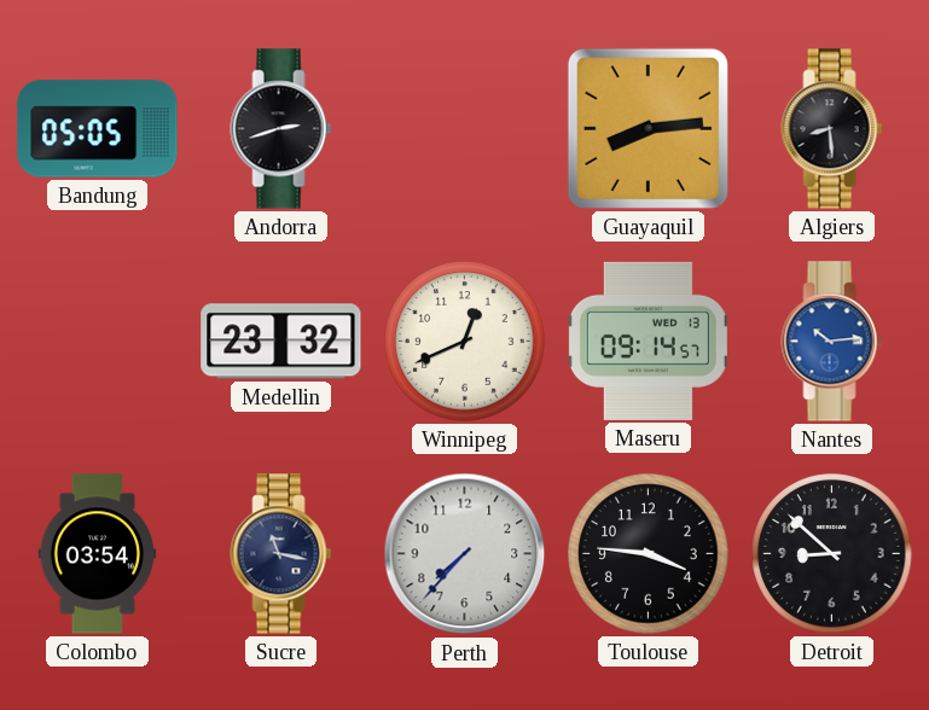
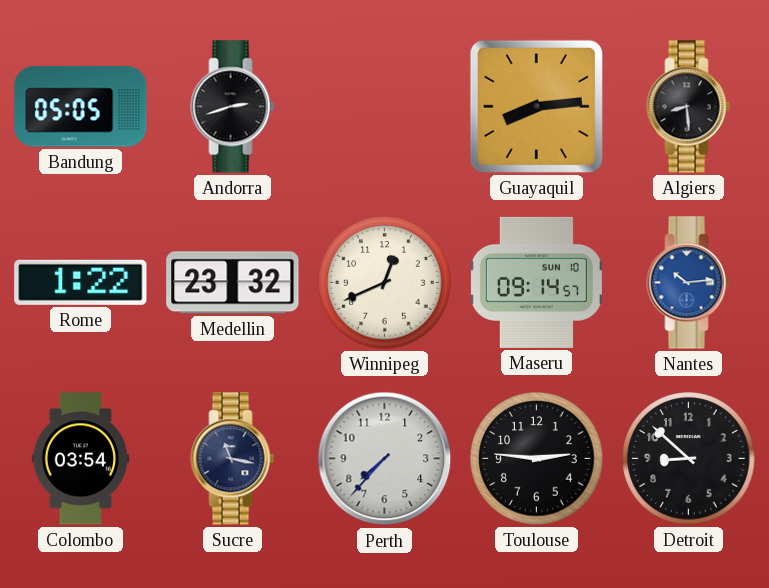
Rome: none -> 1:22 (81, 282)
Maseru date: WED 13 -> SUN 10 (536, 282)
Toulouse: 3:46 -> 2:46 (537, 459)
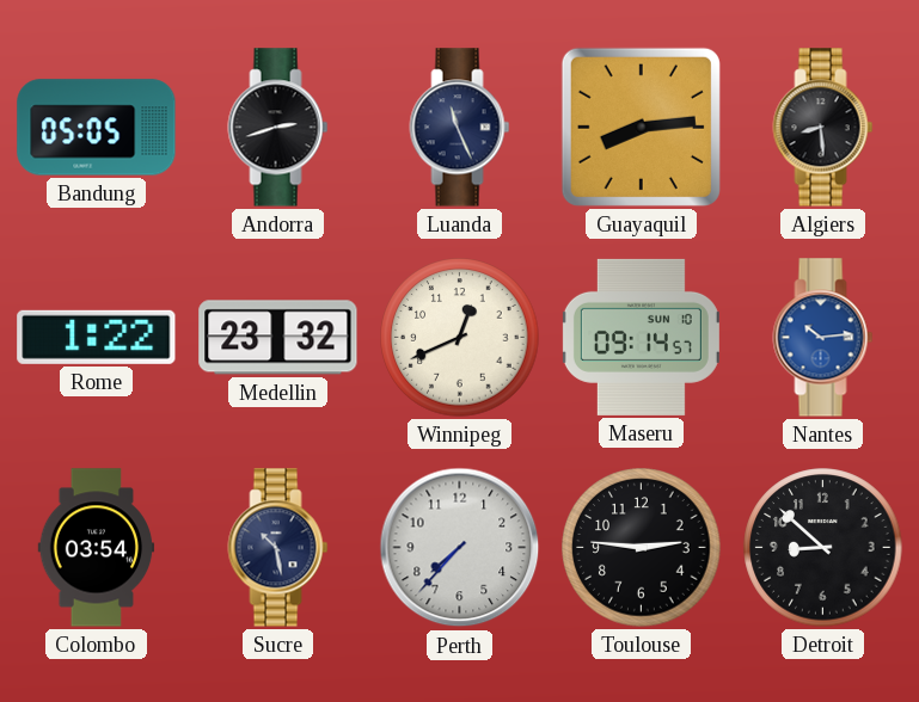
Luanda: none -> 11:26 (460, 128)
Sucre: 11:17 -> 10:28 (278, 548)
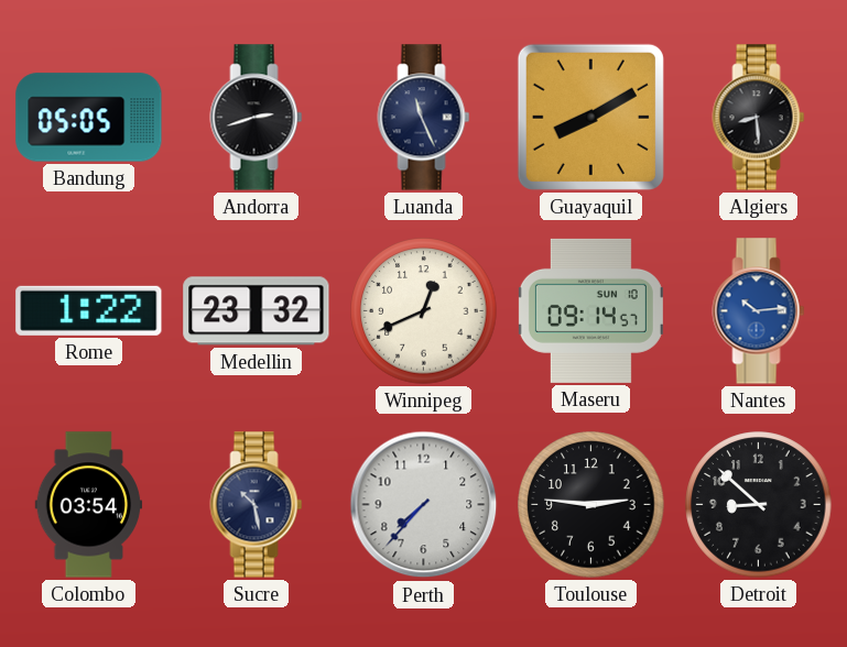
Guayaquil: 8:14 -> 8:10 (590, 117)
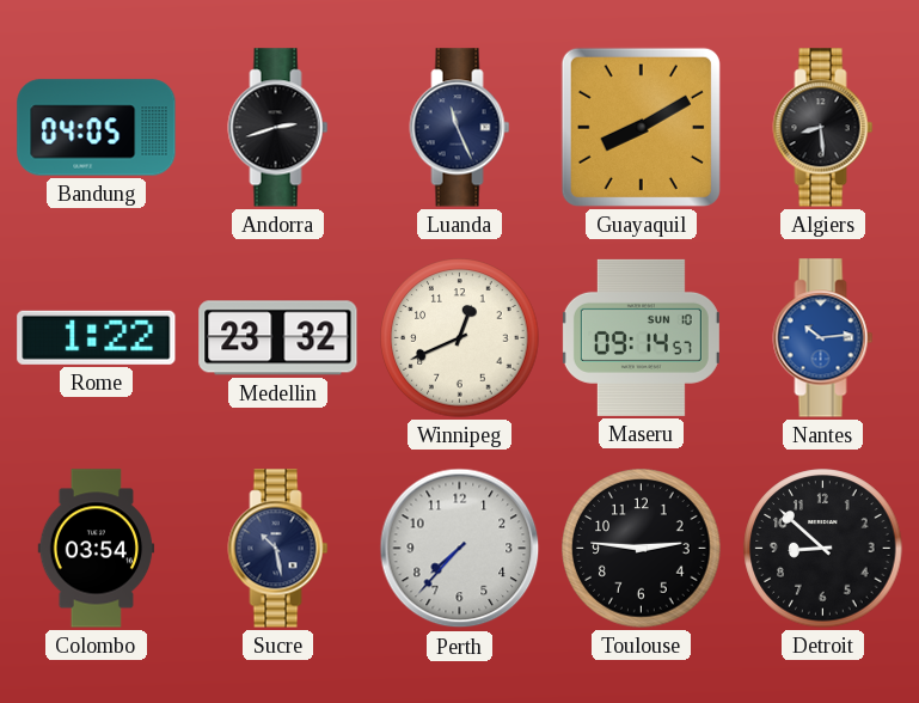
Bandung: 05:05 -> 04:05 (97, 128)
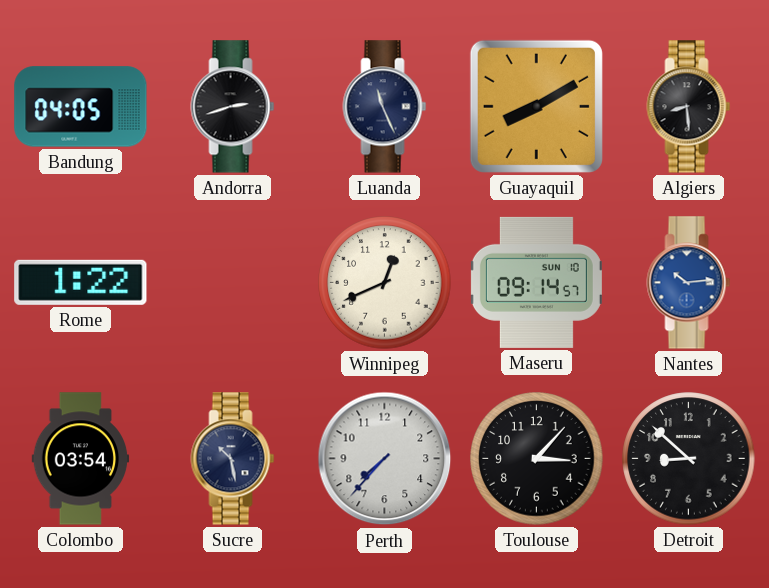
Medellin: 23:32 -> none (278, 338)
Toulouse: 2:46 -> 3:07 (537, 459)
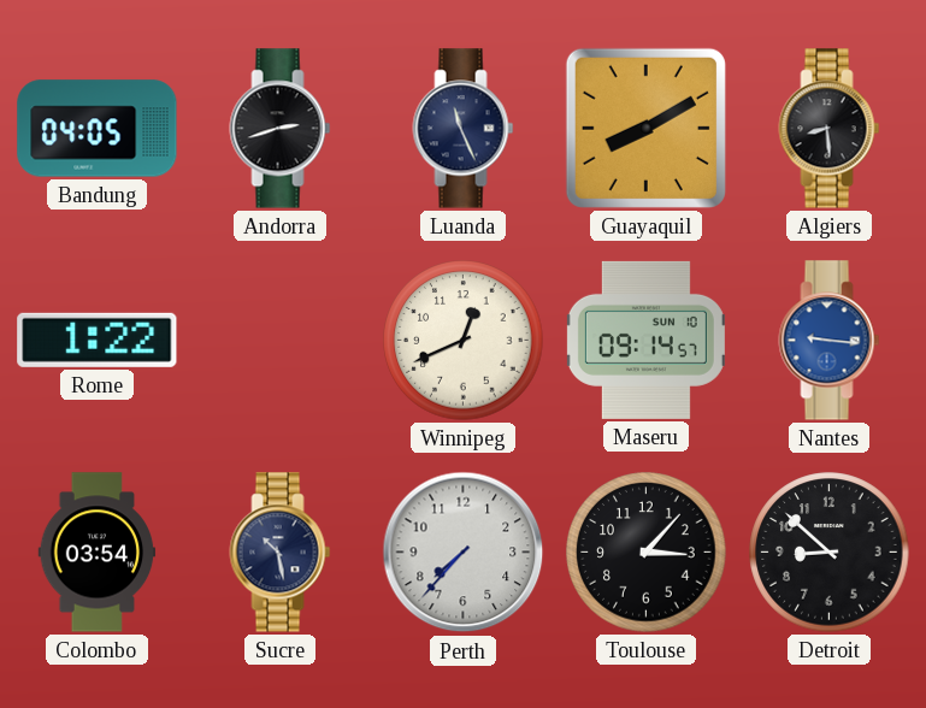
Nantes: 10:14 -> 9:16 (830, 341)
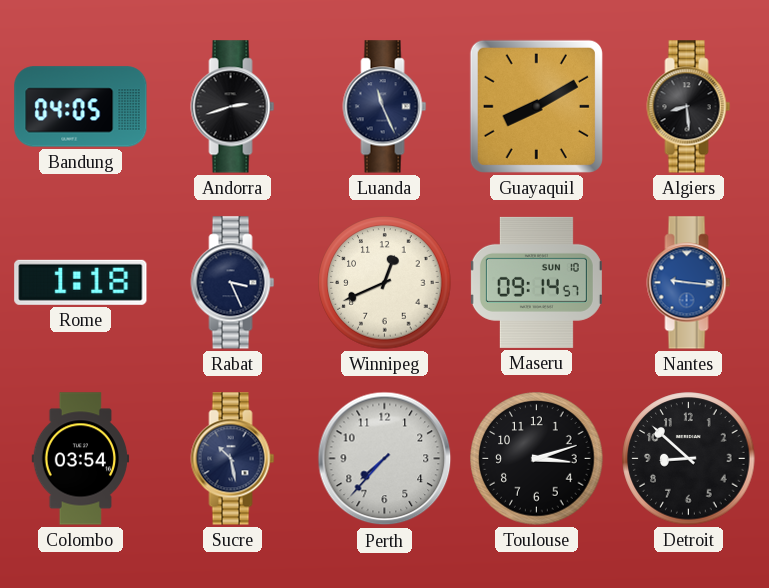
Rome: 1:22 -> 1:18 (81, 282)
Rabat: none -> 3:26 (233, 283)
Toulouse: 3:07 -> 3:12 (537, 459)
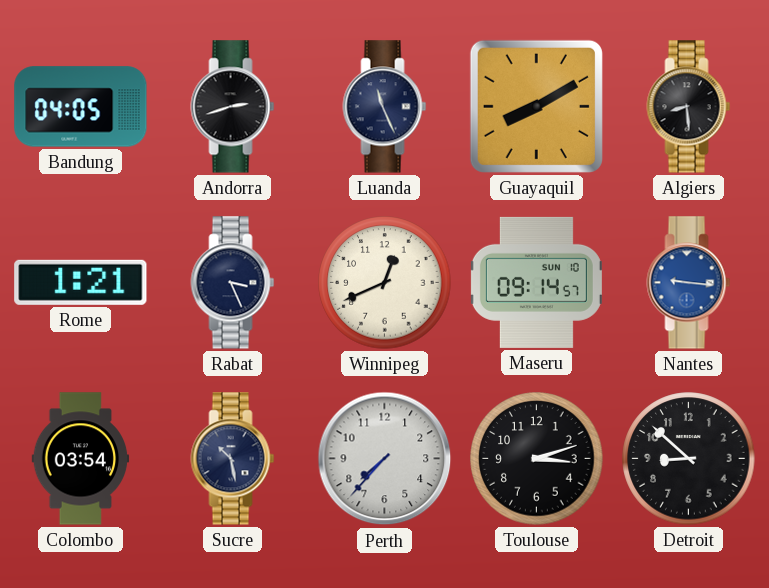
Rome: 1:18 -> 1:21 (81, 282)
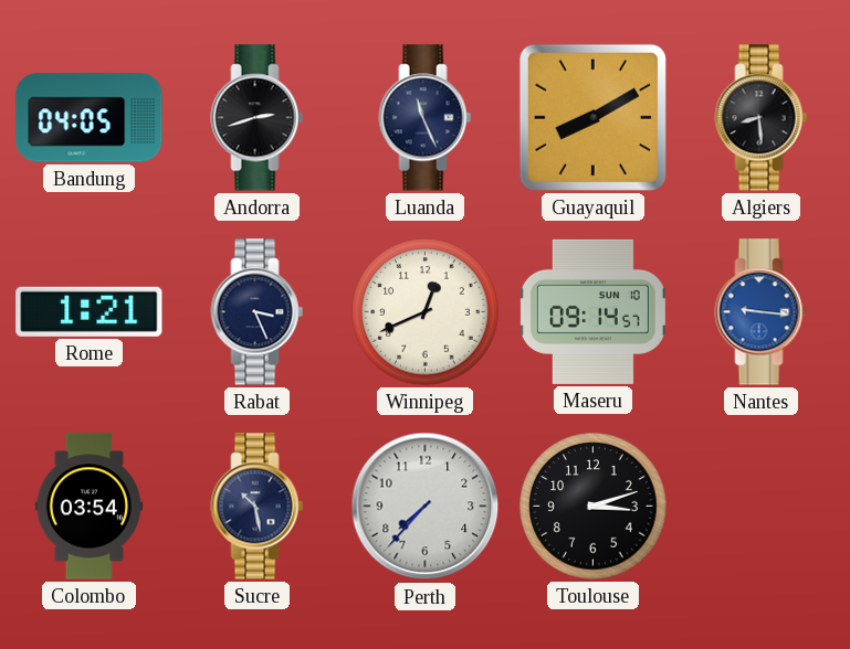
Detroit: 8:52 -> none (689, 459)
